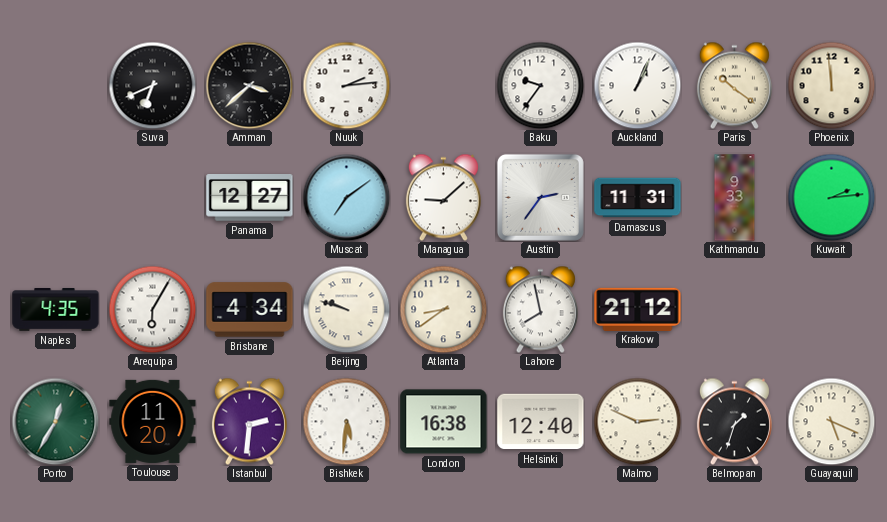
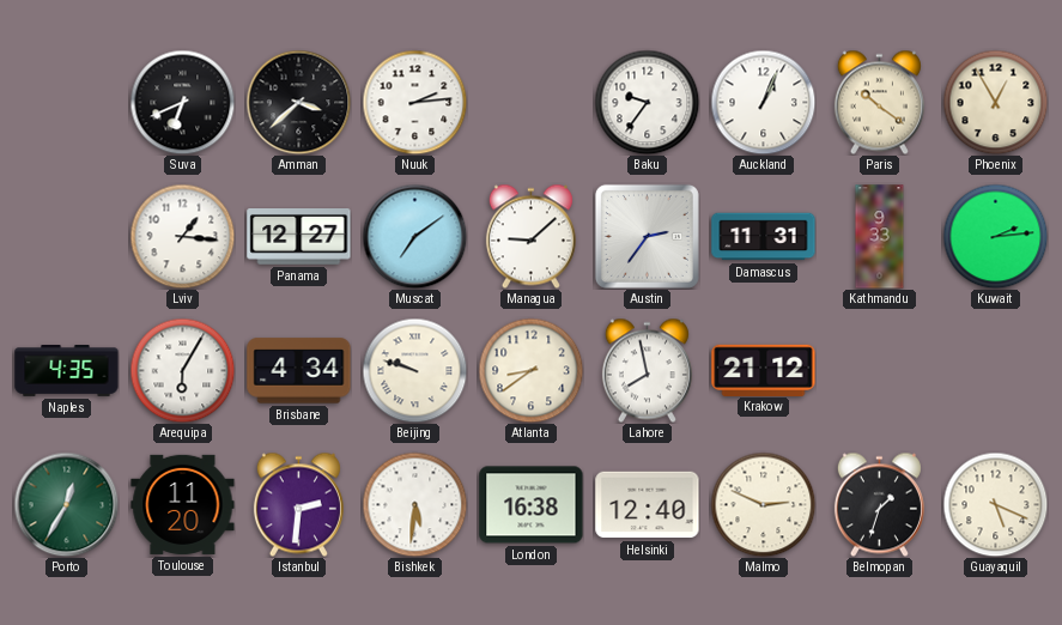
Phoenix: 11:59 -> 12:55 (995, 102)
Lviv: none -> 1:16 (182, 236)
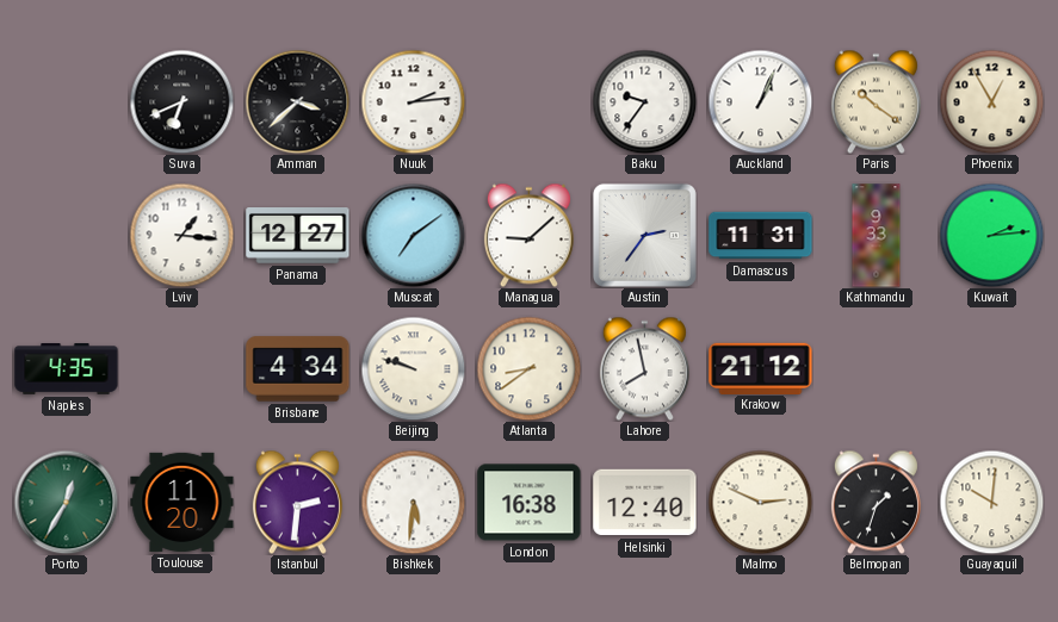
Arequipa: 6:05 -> none (182, 370)
Guayaquil: 5:19 -> 10:01 (991, 502)
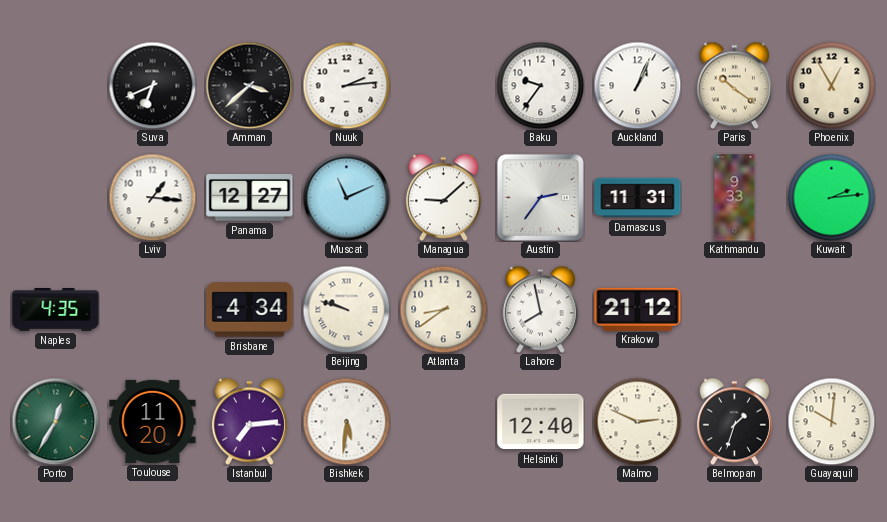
Muscat: 7:09 -> 11:11 (346, 197)
Istanbul: 2:31 -> 7:14 (249, 421)
London: 16:38 -> none (530, 503)
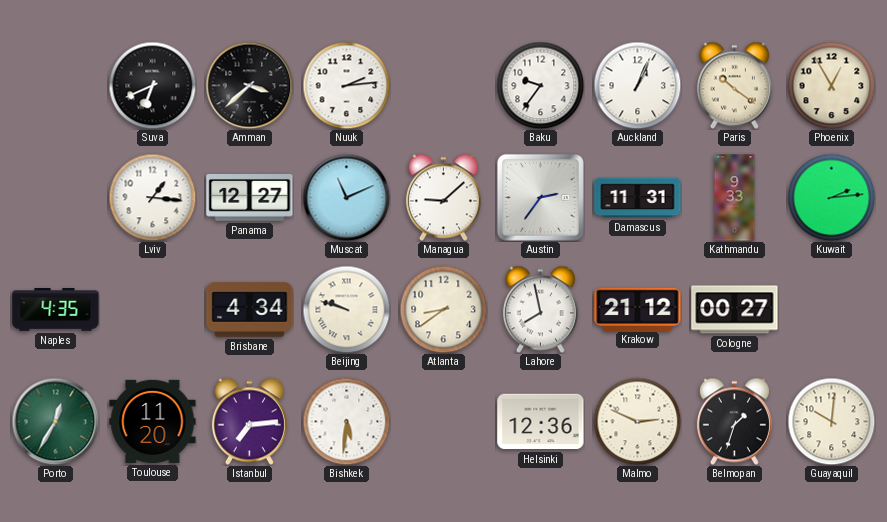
Cologne: none -> 00:27 (735, 310)
Helsinki: 12:40 -> 12:36 (541, 422)
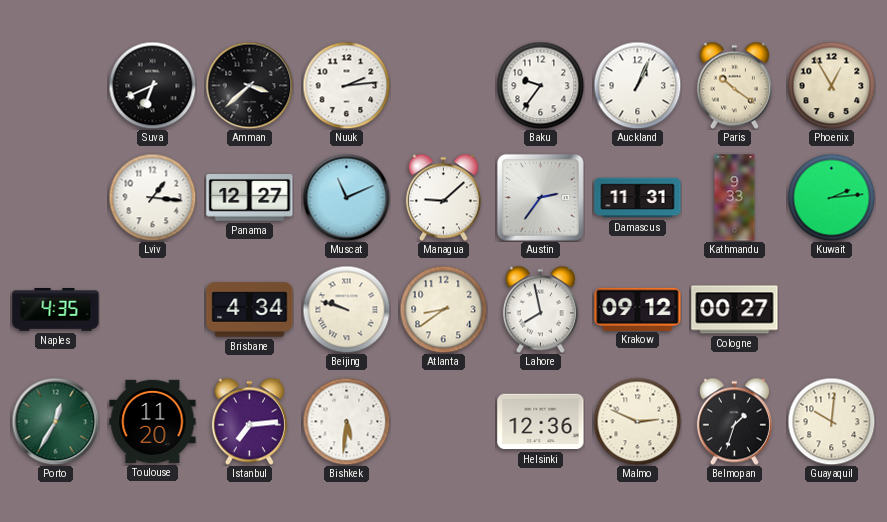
Krakow: 21:12 -> 09:12 (638, 309)
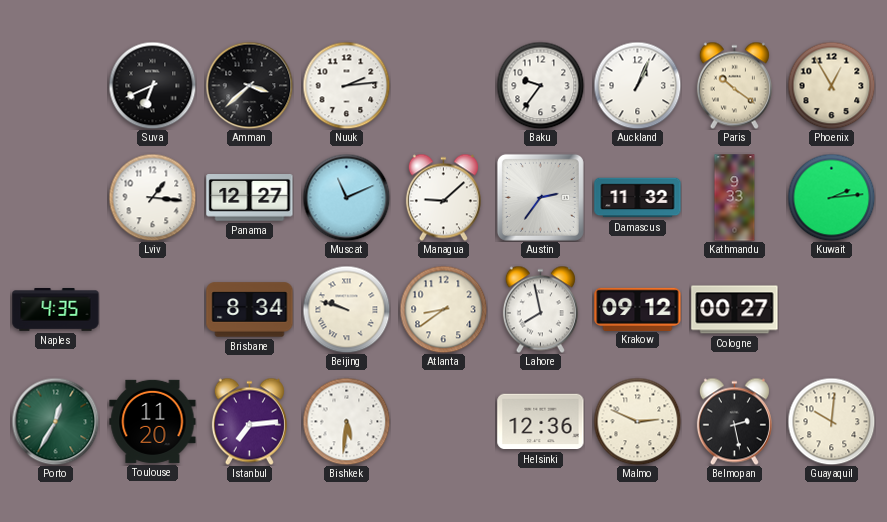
Damascus: 11:31 -> 11:32 (638, 198)
Brisbane: 4:34 -> 8:34 (250, 310)
Belmopan: 1:33 -> 2:28 (734, 421)
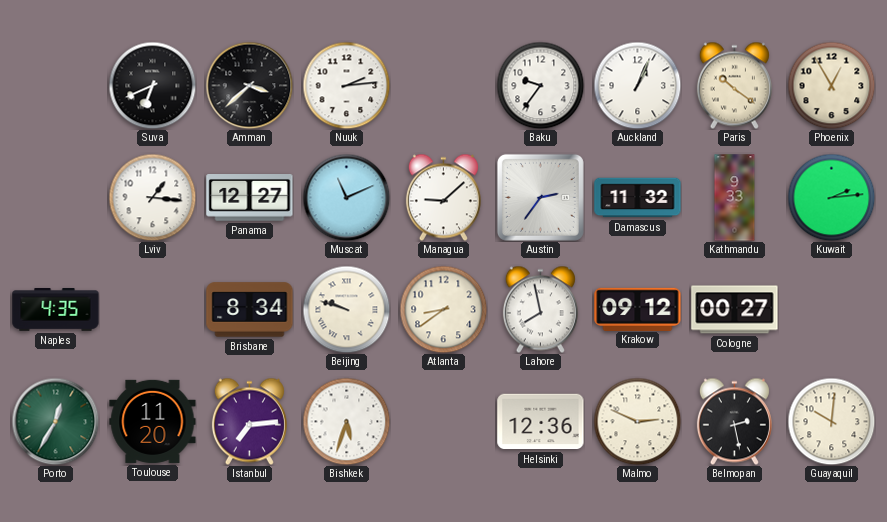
Bishkek: 5:31 -> 5:33 (346, 421)
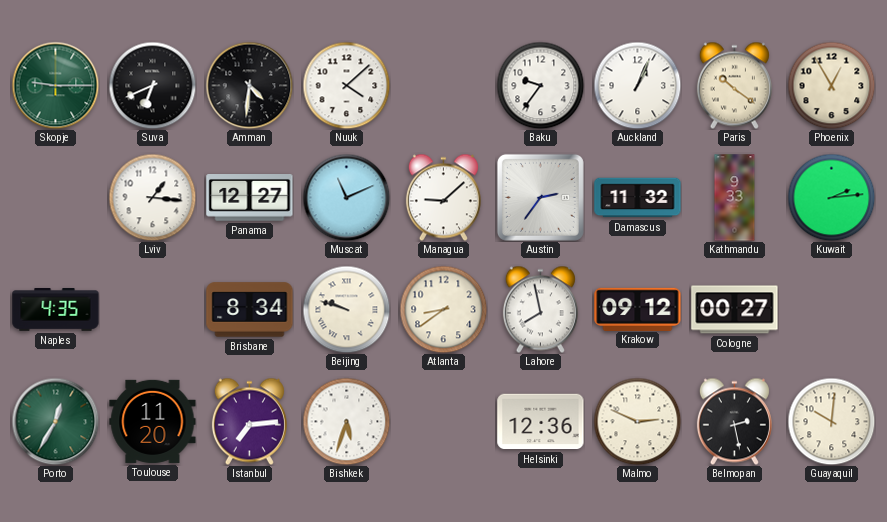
Skopje: none -> 9:15 (55, 85)
Amman: 3:38 -> 4:31 (249, 85)
Nuuk: 2:14 -> 4:08 (346, 85)
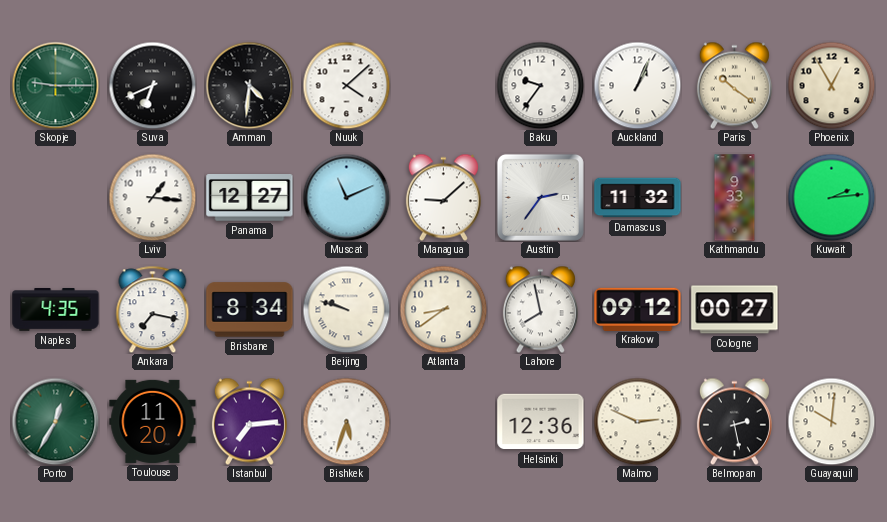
Ankara: none -> 7:17 (153, 309)
